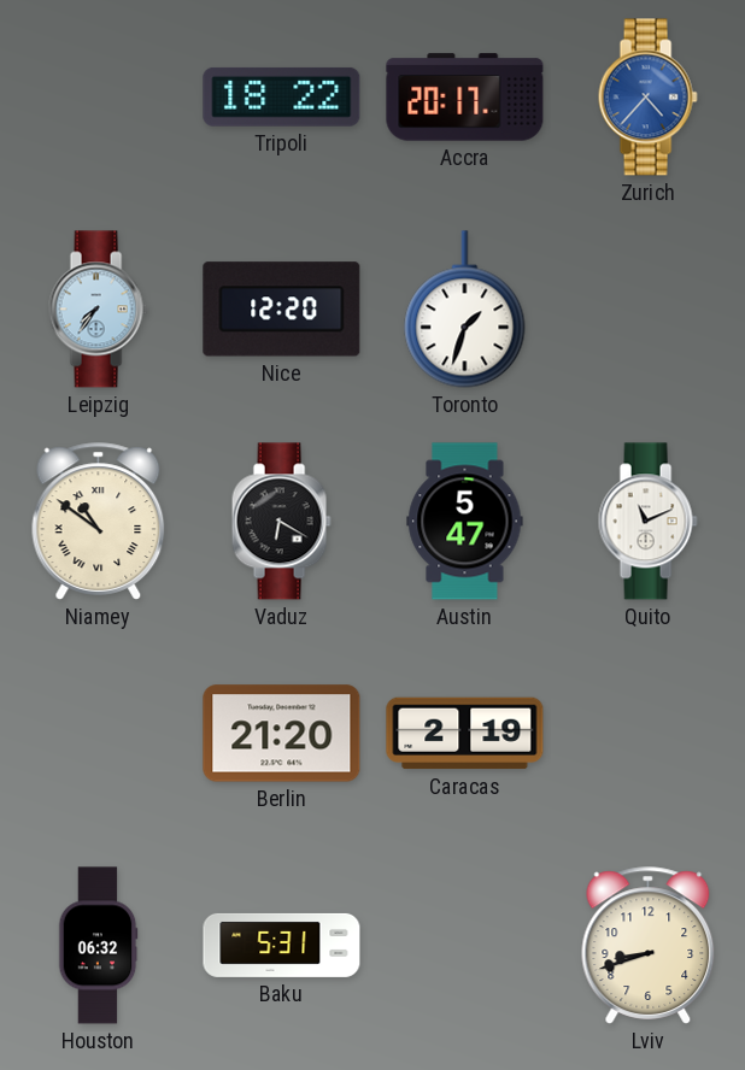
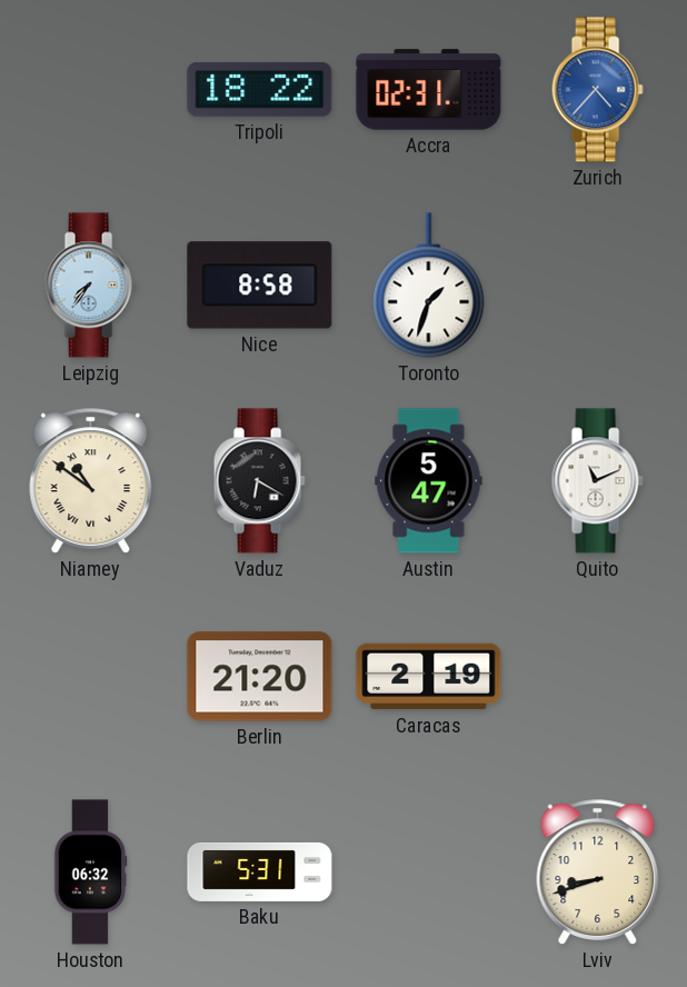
Accra: 20:17 -> 02:31 (429, 90)
Nice: 12:20 -> 8:58 (260, 286)
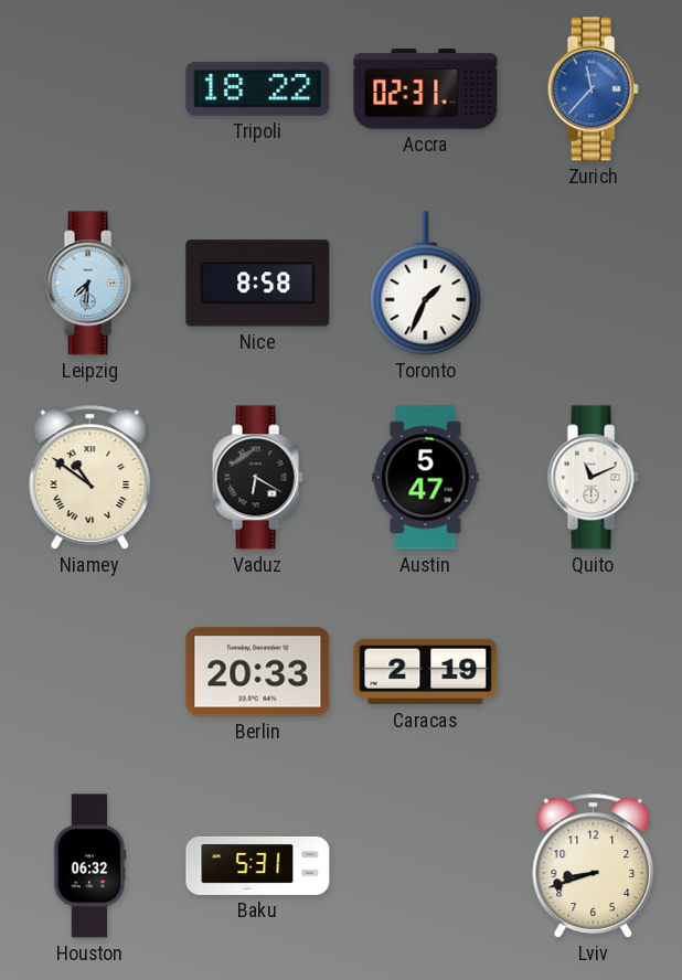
Zurich: 4:37 -> 11:37 (593, 89)
Leipzig: 7:36 -> 7:31 (89, 284)
Toronto: 1:33 -> 1:34 (426, 284)
Berlin: 21:20 -> 20:33 (258, 672)
